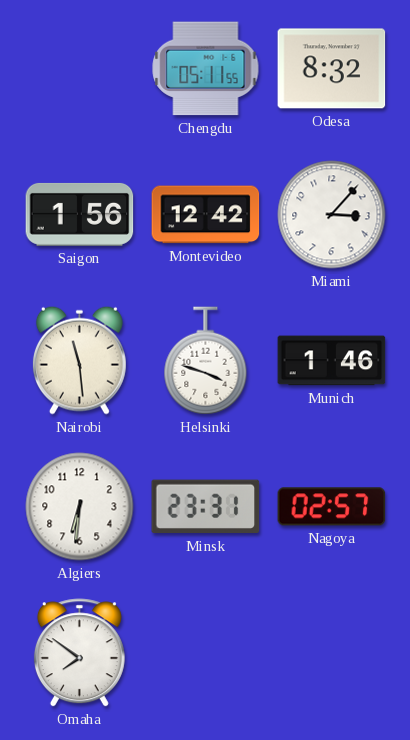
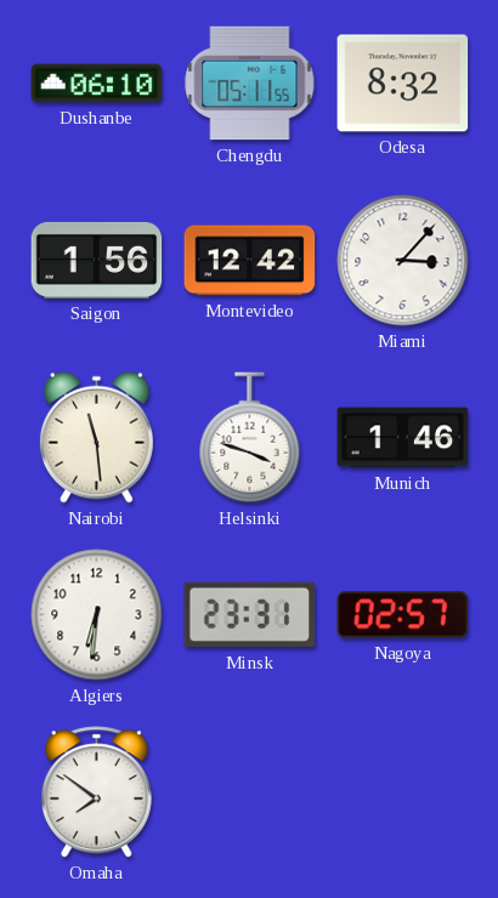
Dushanbe: none -> 06:10 (97, 84)
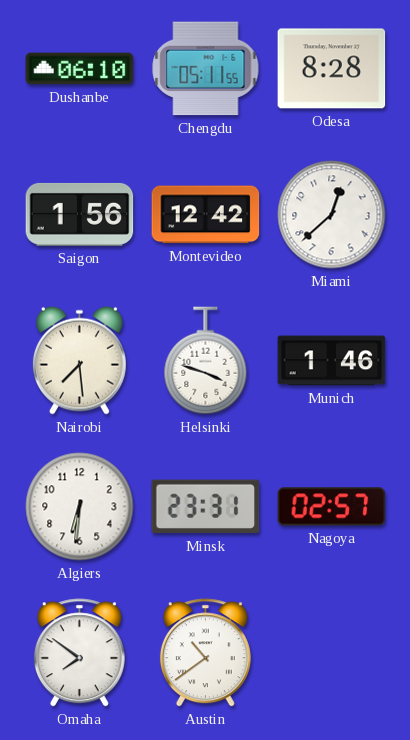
Odesa: 8:32 -> 8:28 (332, 69)
Miami: 3:07 -> 12:38 (332, 215)
Nairobi: 11:29 -> 7:29 (79, 360)
Austin: none -> 10:39 (205, 653)
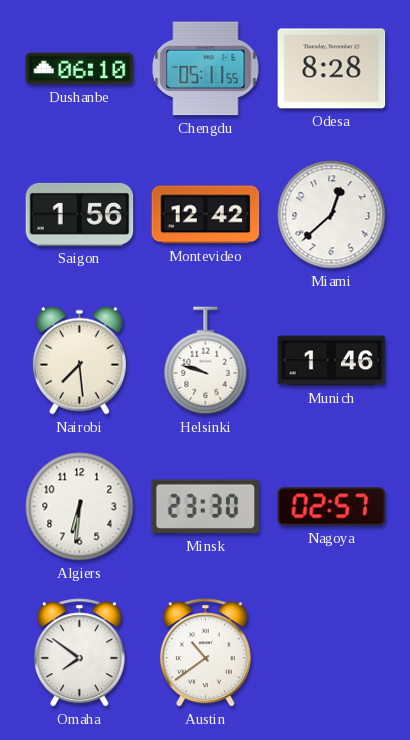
Helsinki: 3:48 -> 9:48 (206, 361)
Minsk: 23:31 -> 23:30 (206, 507)
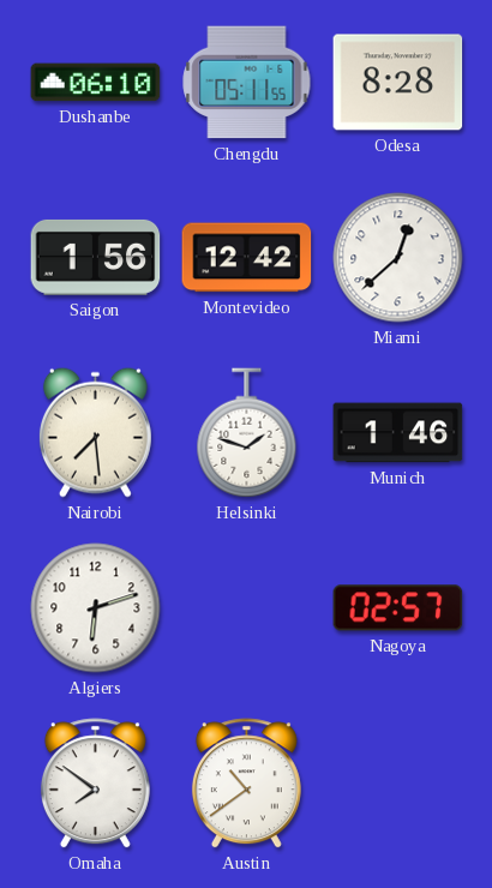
Helsinki: 9:48 -> 1:48 (247, 433)
Algiers: 6:31 -> 6:12 (96, 608)
Minsk: 23:30 -> none (206, 507)
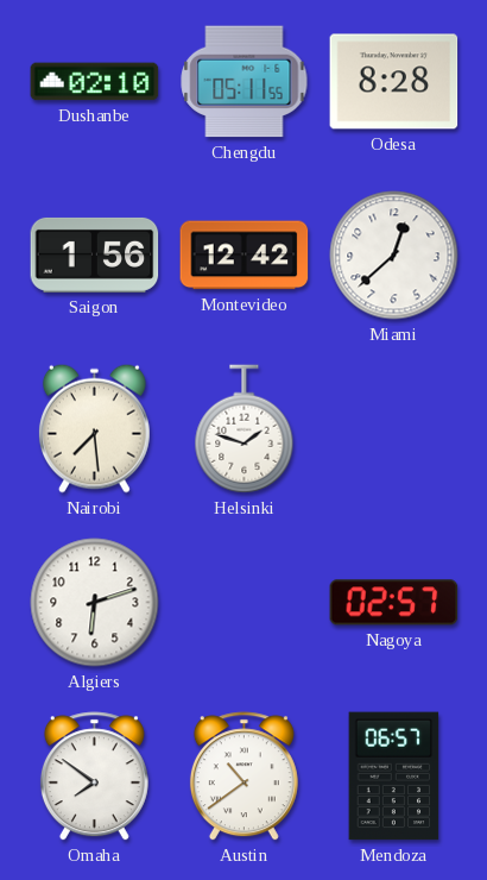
Dushanbe: 06:10 -> 02:10 (95, 82)
Munich: 1:46 -> none (398, 433)
Mendoza: none -> 06:57 (394, 777)
